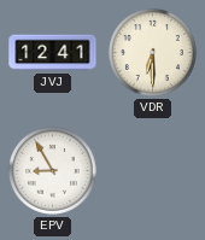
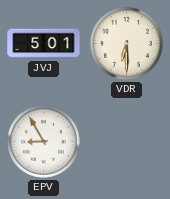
JVJ: 12:41 -> 5:01 (44, 44)
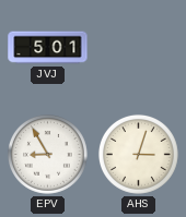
VDR: 6:30 -> none (126, 43)
AHS: none -> 3:03 (138, 154)
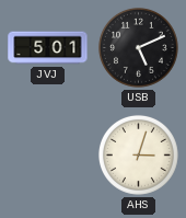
USB: none -> 5:11 (138, 47)
EPV: 8:55 -> none (47, 154)
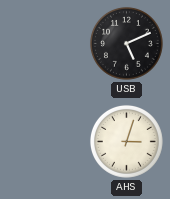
JVJ: 5:01 -> none (48, 48)
